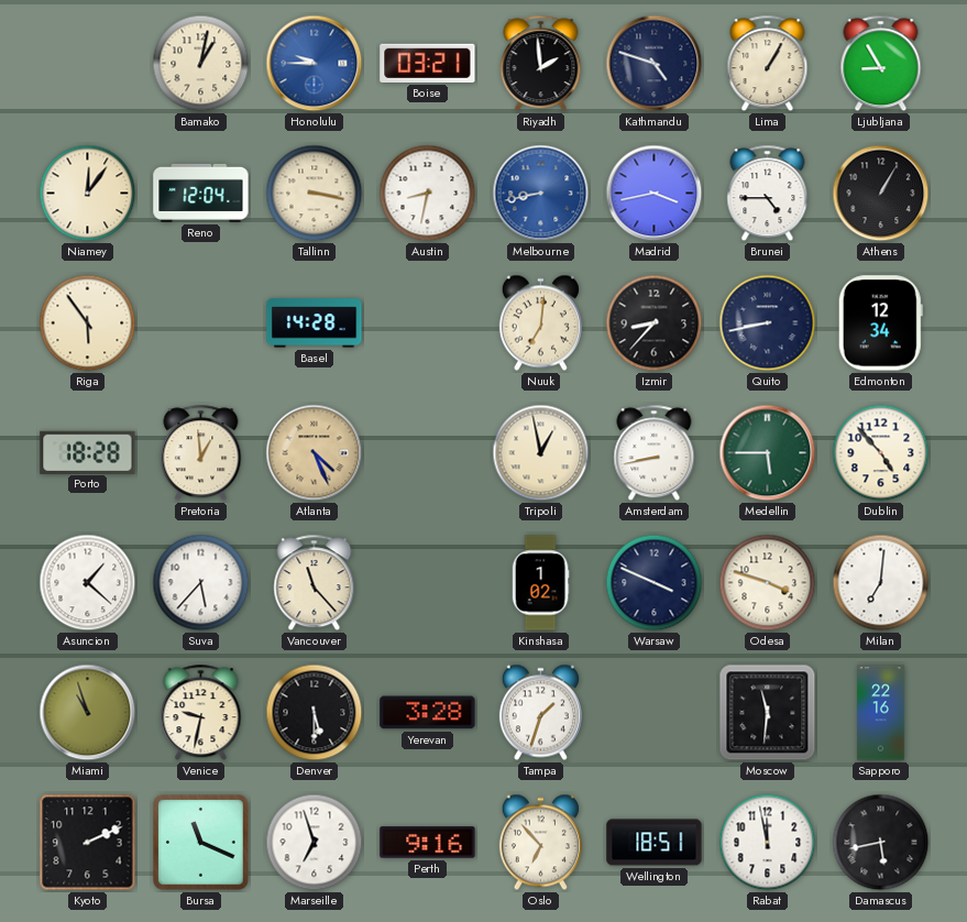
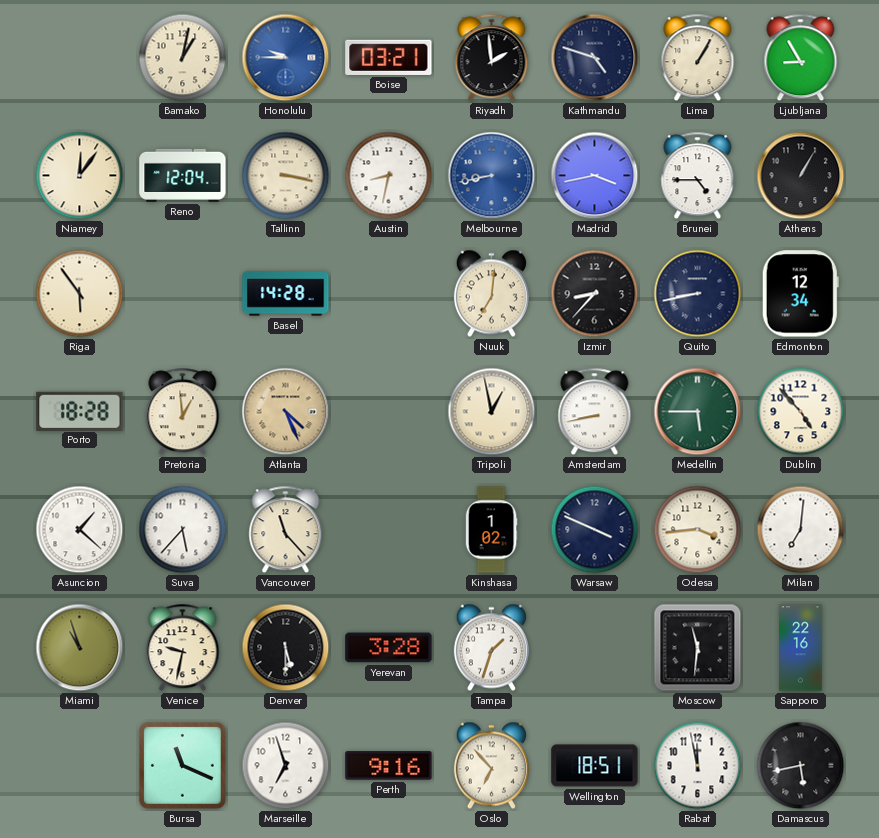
Odesa: 3:48 -> 3:44 (698, 530)
Kyoto: 2:11 -> none (88, 843)
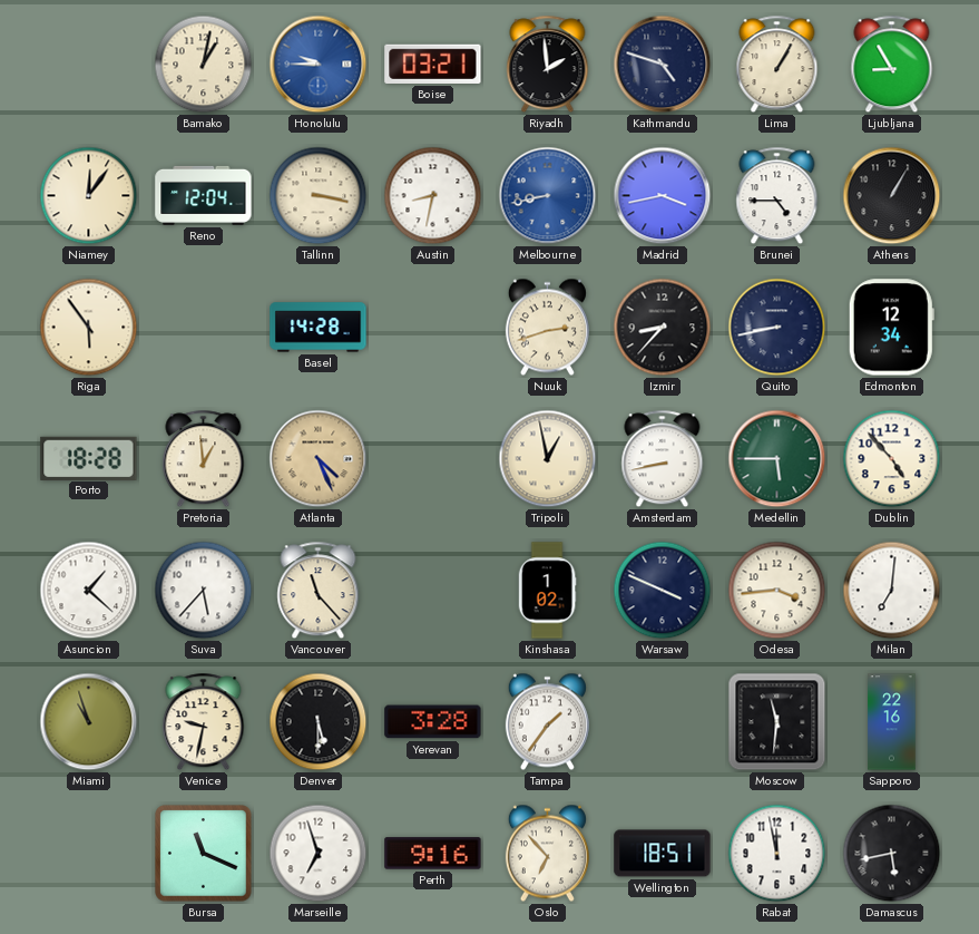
Nuuk: 7:01 -> 2:42 (547, 328)
Tampa: 1:33 -> 1:36 (547, 722)
